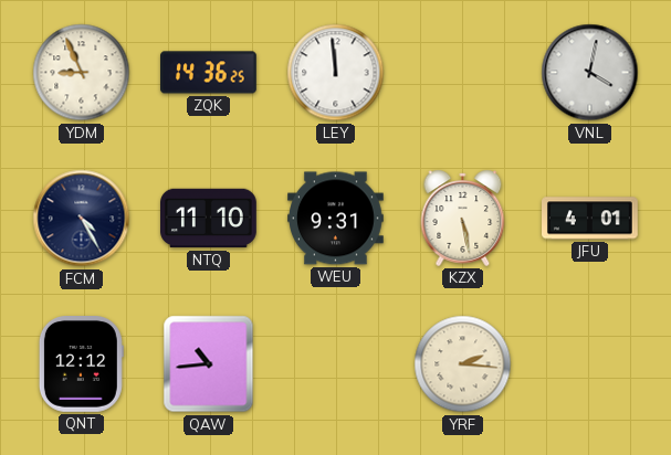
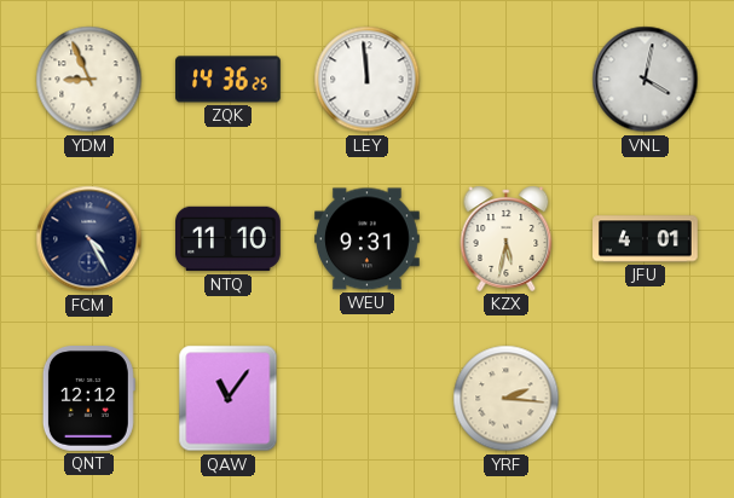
KZX: 5:28 -> 5:32 (507, 238)
QAW: 10:44 -> 11:06 (229, 399)
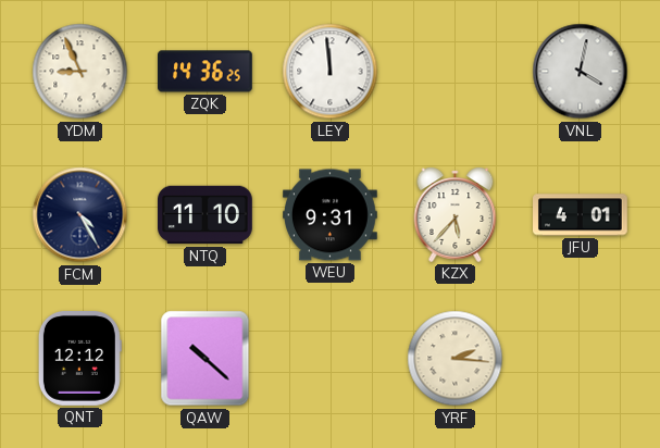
KZX: 5:32 -> 5:37 (456, 214)
QAW: 11:06 -> 10:22 (206, 359)
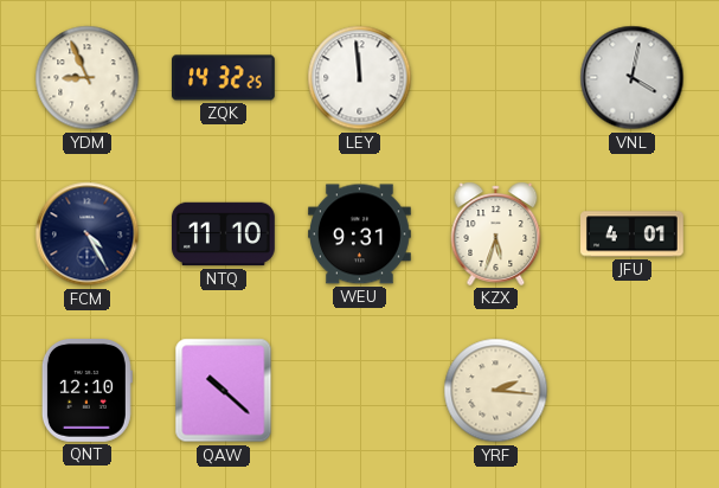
ZQK: 14:36 -> 14:32 (224, 78)
KZX: 5:37 -> 5:33 (496, 233)
QNT: 12:12 -> 12:10 (86, 391)
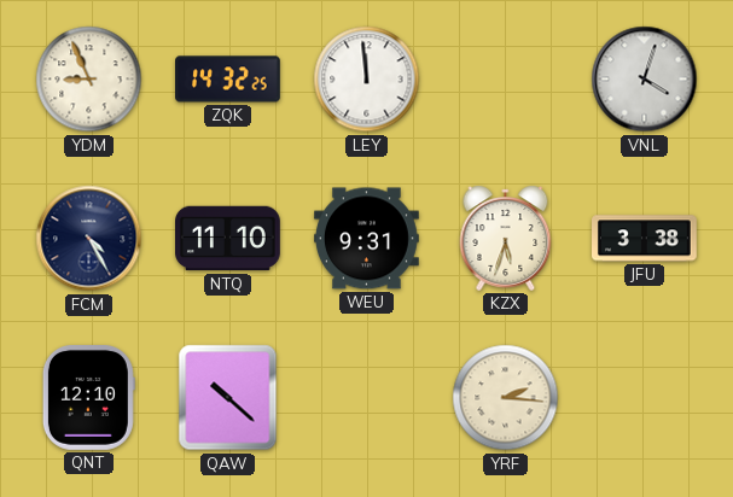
VNL: 4:02 -> 4:03 (645, 80)
JFU: 4:01 -> 3:38 (645, 239)
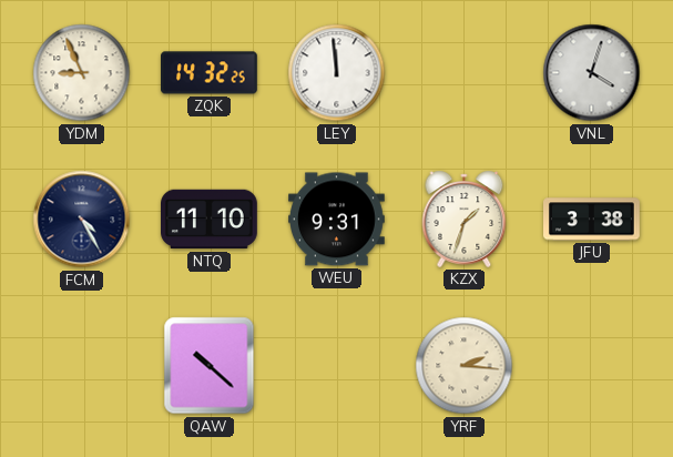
KZX: 5:33 -> 1:33 (465, 219)
QNT: 12:10 -> none (88, 398)
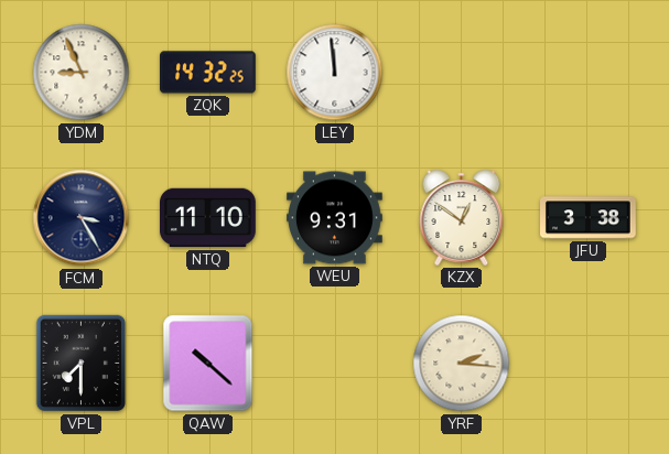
VNL: 4:03 -> none (592, 73)
FCM: 4:25 -> 3:25 (82, 218)
KZX: 1:33 -> 12:51 (462, 217)
VPL: none -> 7:30 (82, 364)
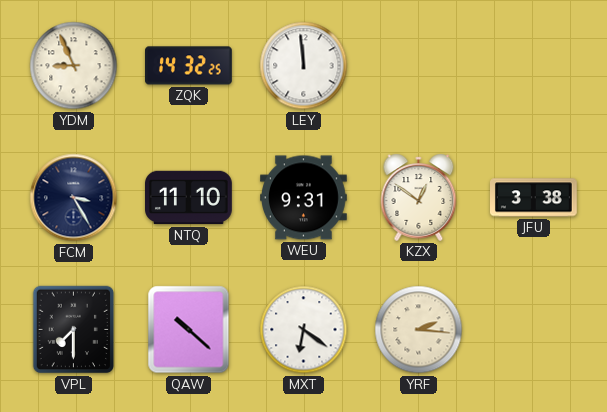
MXT: none -> 6:21 (304, 330)
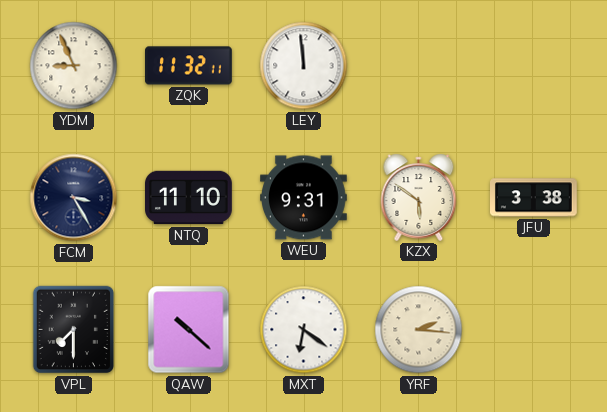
ZQK: 14:32 -> 11:32 (189, 66)
KZX: 12:51 -> 5:51 (419, 197)
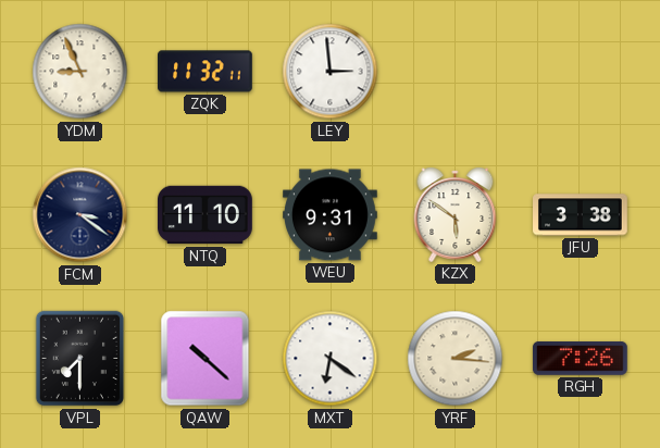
LEY: 11:59 -> 2:59 (331, 72)
FCM: 3:25 -> 3:21 (80, 215)
RGH: none -> 7:26 (580, 358)
